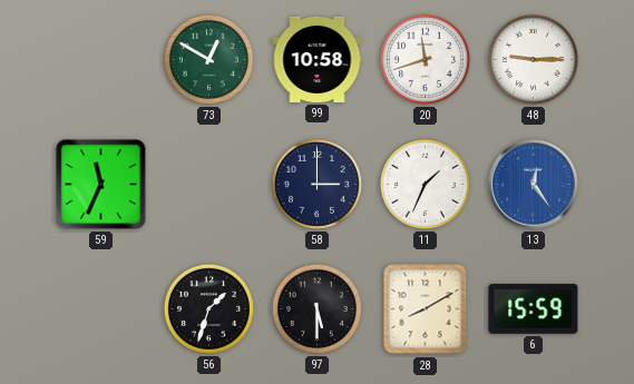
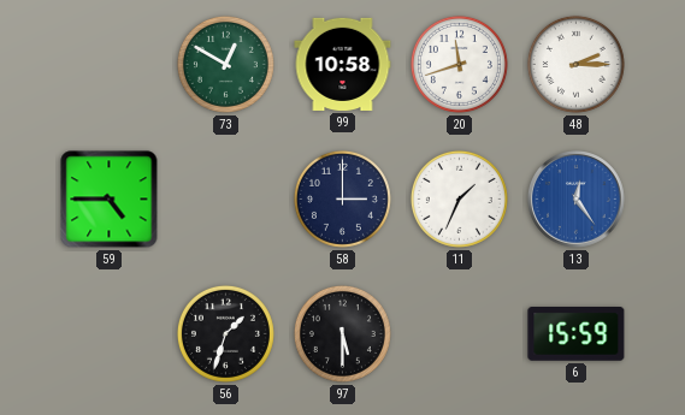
48: 9:15 -> 2:15 (575, 64)
59: 11:34 -> 4:45 (110, 200)
28: 8:10 -> none (426, 309)
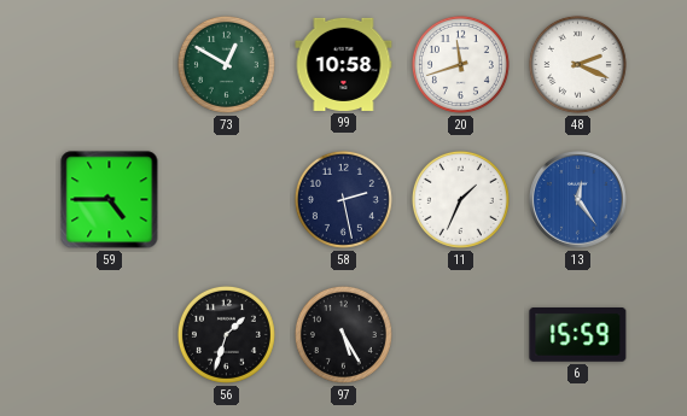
48: 2:15 -> 2:19 (577, 64)
58: 3:00 -> 2:28 (343, 199)
97: 5:30 -> 5:25 (343, 334)
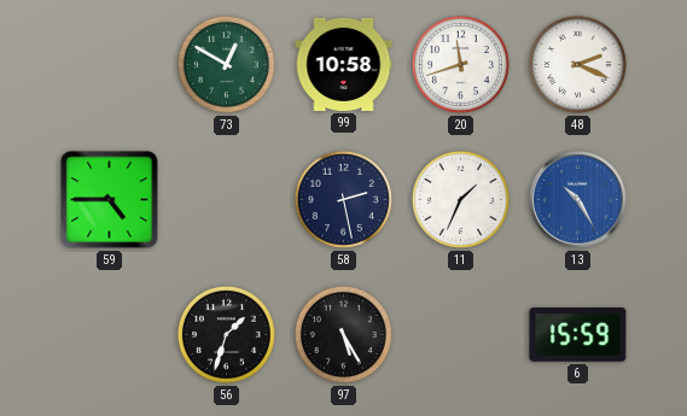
13: 12:24 -> 10:25 (578, 200)
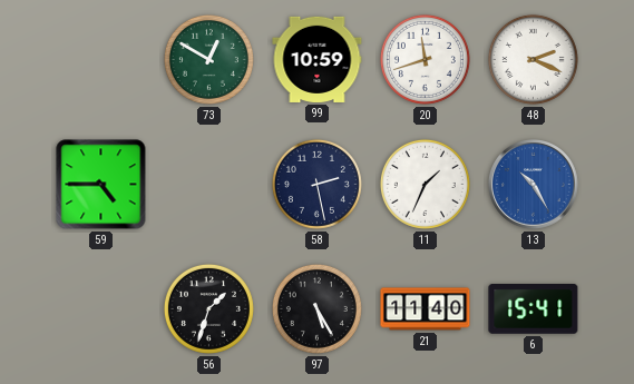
99: 10:58 -> 10:59 (318, 59)
21: none -> 11:40 (426, 309)
6: 15:59 -> 15:41 (534, 309)
